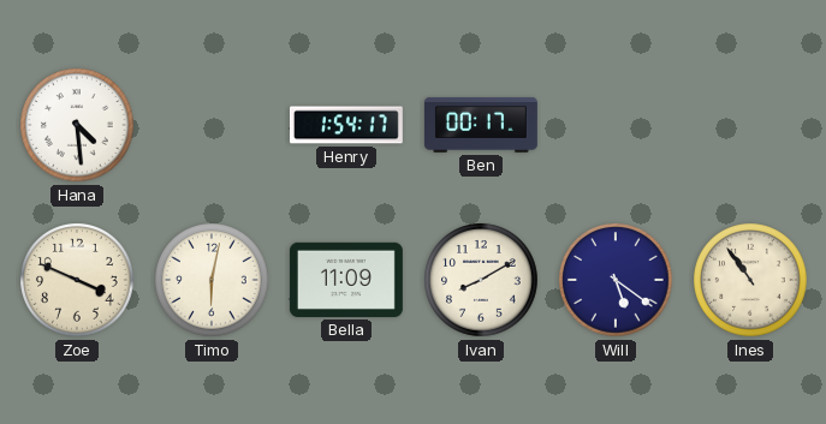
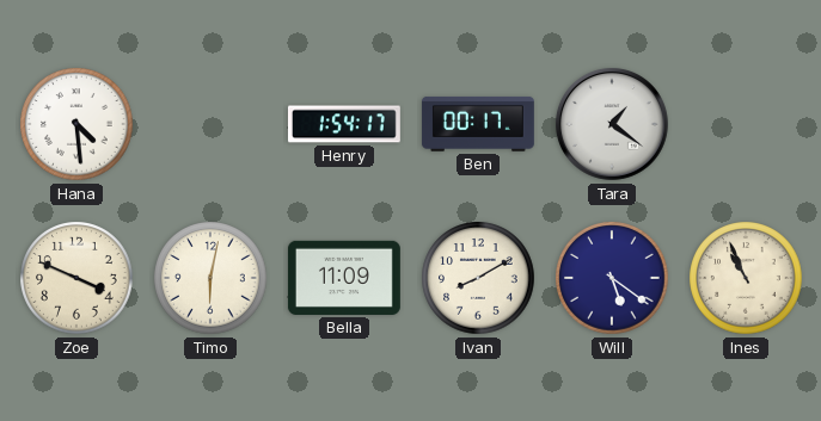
Tara: none -> 1:21 (612, 124)
Ines: 10:54 -> 10:56 (746, 278)
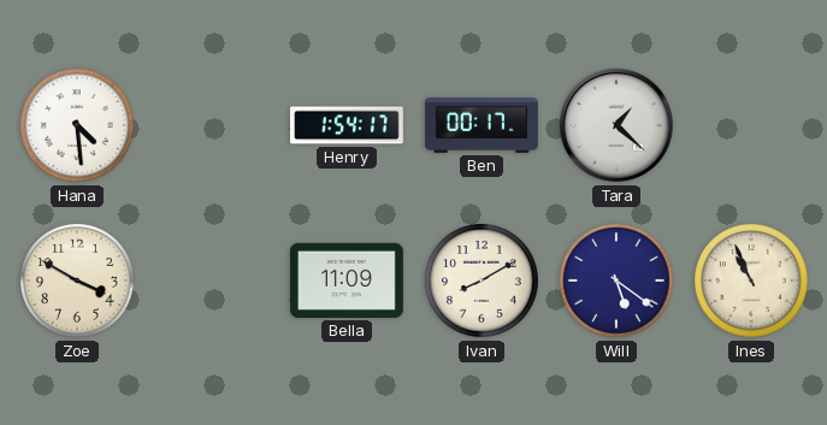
Tara: 1:21 -> 1:22 (616, 125)
Zoe: 3:49 -> 3:50 (77, 281)
Timo: 6:02 -> none (210, 278)
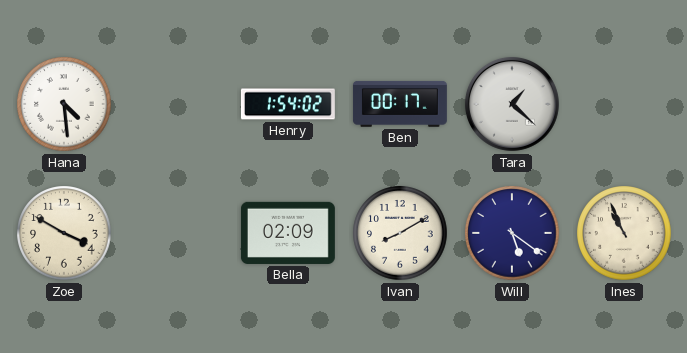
Henry: 1:54:17 -> 1:54:02 (288, 104)
Bella: 11:09 -> 02:09 (288, 233)
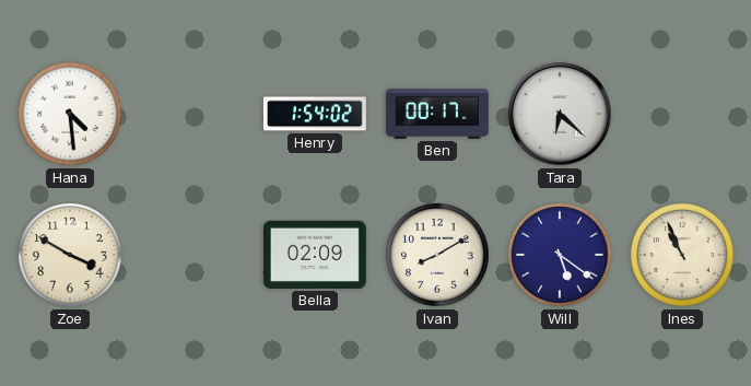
Tara: 1:22 -> 6:22 (560, 114)
